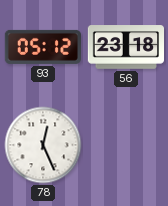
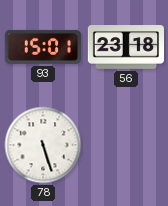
93: 05:12 -> 15:01 (42, 47)
78: 12:26 -> 5:27 (43, 145)
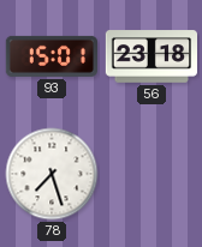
78: 5:27 -> 7:27 (52, 174)
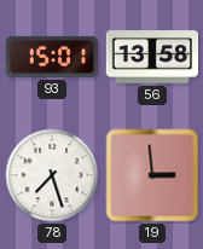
56: 23:18 -> 13:58 (152, 57)
19: none -> 2:59 (152, 175)
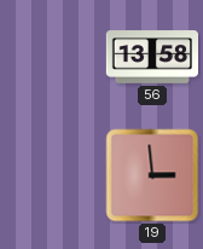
93: 15:01 -> none (51, 57)
78: 7:27 -> none (52, 175)
